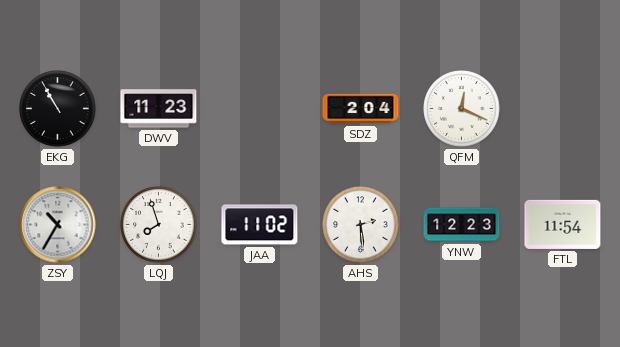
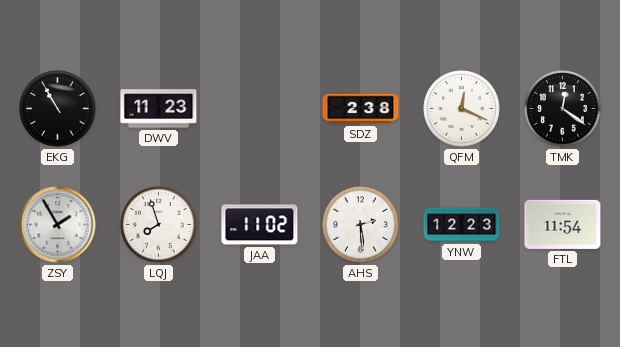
SDZ: 2:04 -> 2:38 (361, 109)
TMK: none -> 12:21 (563, 109)
ZSY: 10:35 -> 1:55 (58, 225)
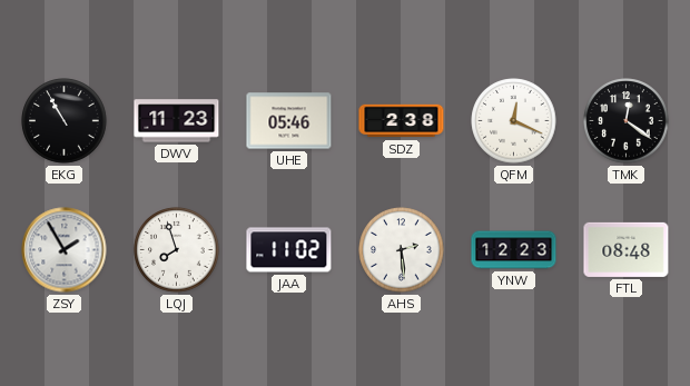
UHE: none -> 05:46 (289, 121)
FTL: 11:54 -> 08:48 (627, 249)
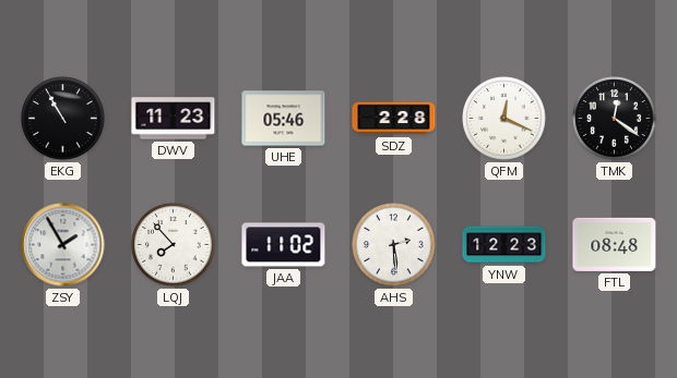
SDZ: 2:38 -> 2:28 (394, 119)
LQJ: 7:57 -> 7:53 (174, 245)
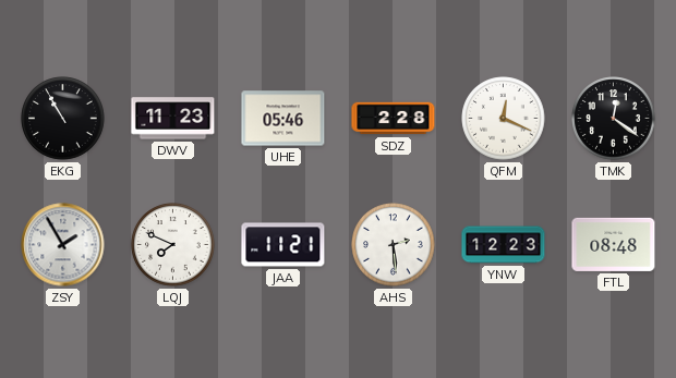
LQJ: 7:53 -> 7:49 (173, 245)
JAA: 11:02 -> 11:21 (283, 245)
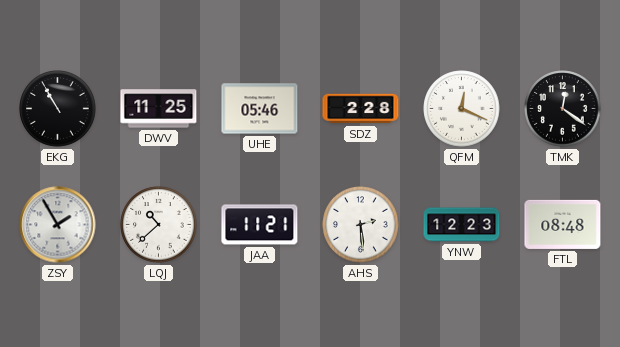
DWV: 11:23 -> 11:25 (159, 109)
LQJ: 7:49 -> 10:38 (159, 225)
